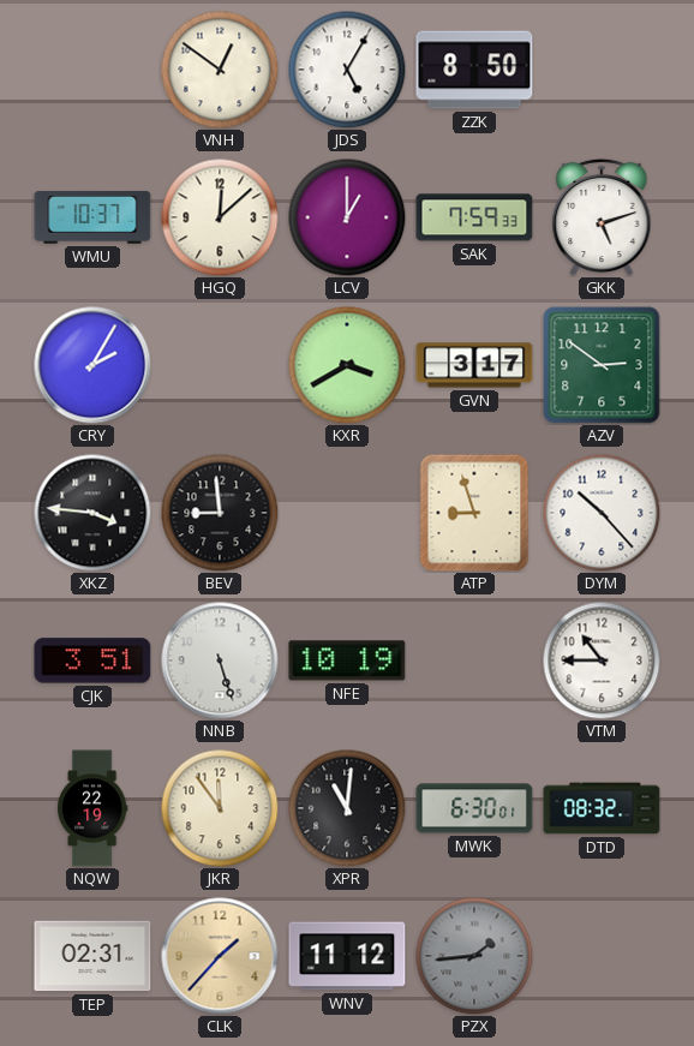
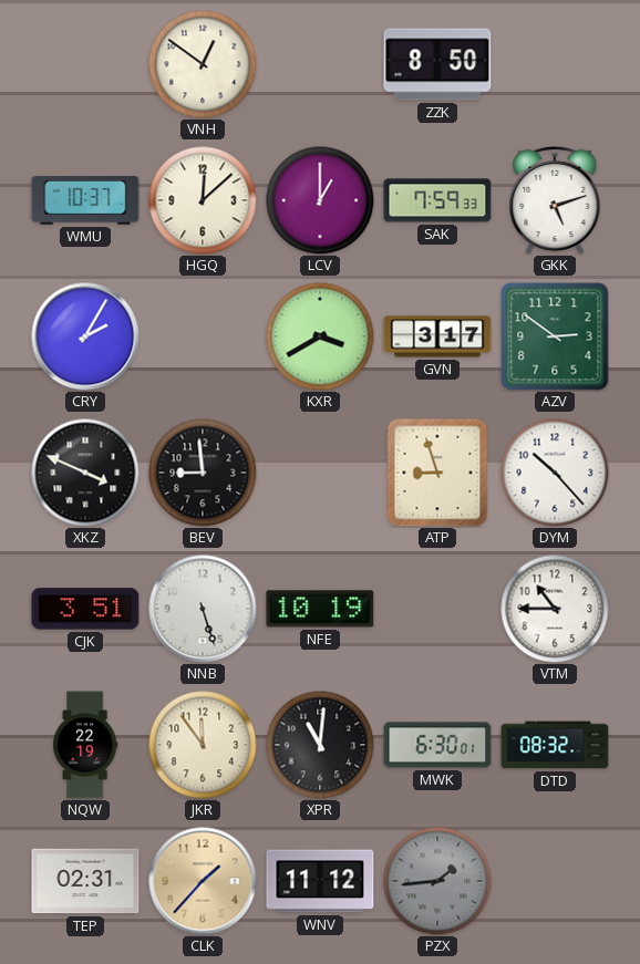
JDS: 5:05 -> none (347, 70)
XKZ: 3:46 -> 3:49 (85, 473)
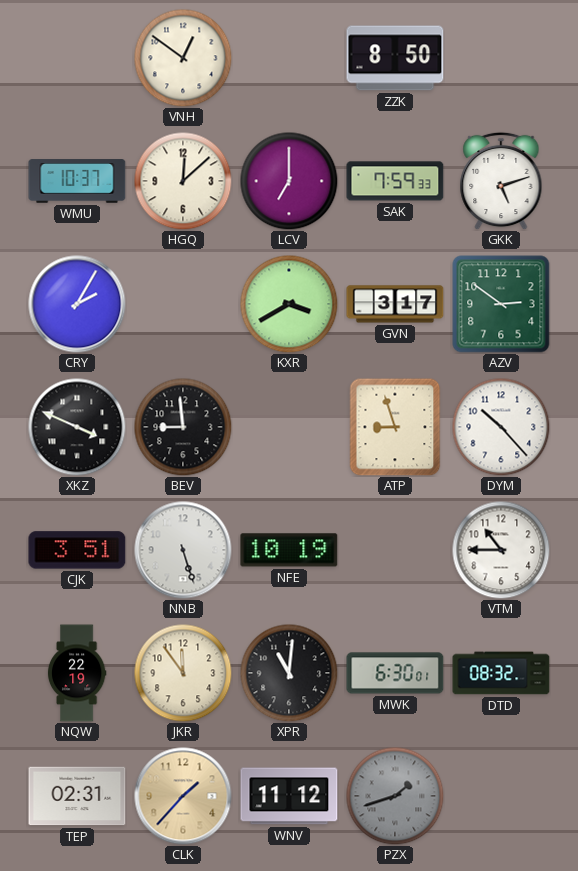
LCV: 1:00 -> 7:00 (289, 181)
PZX: 1:44 -> 1:42 (395, 796)
